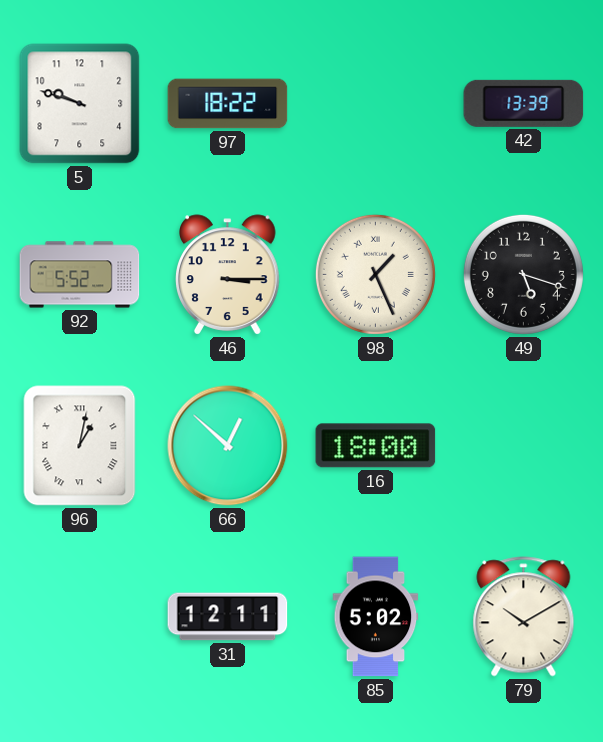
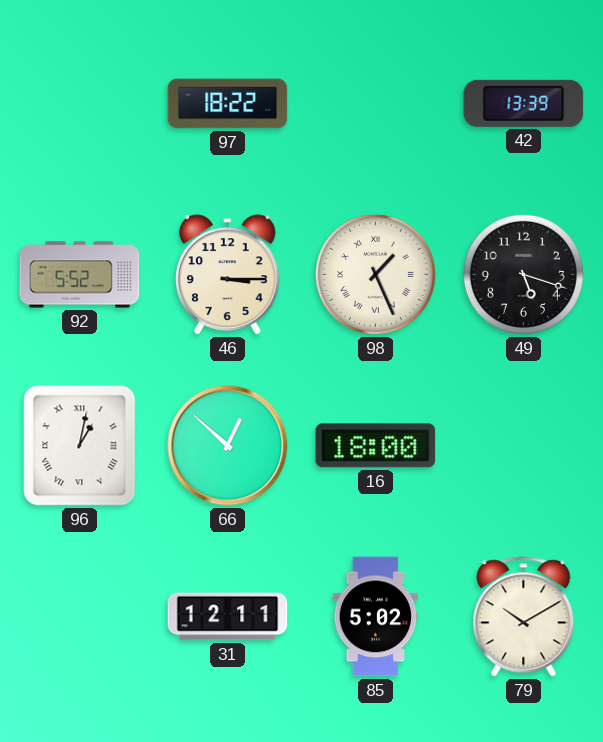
5: 9:48 -> none (80, 104)
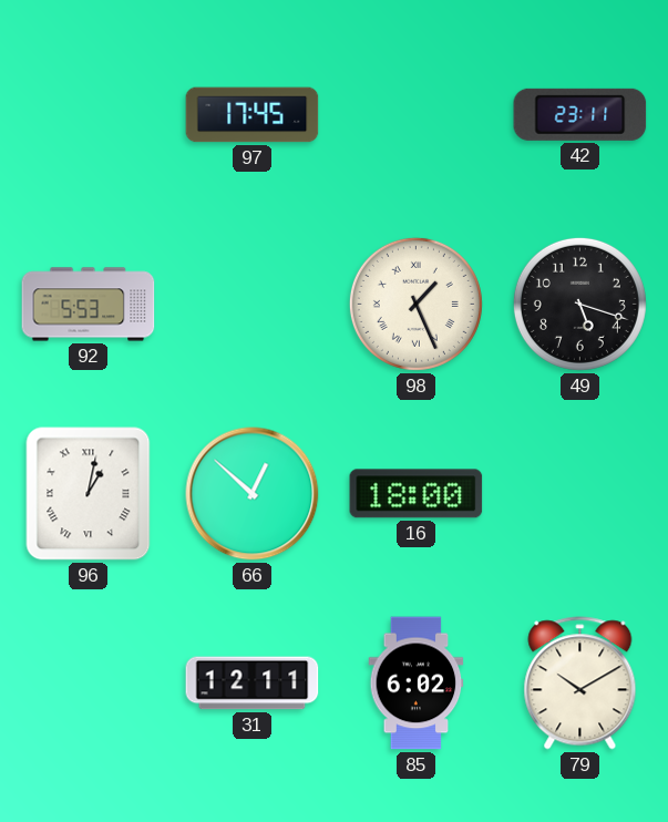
97: 18:22 -> 17:45 (253, 115)
42: 13:39 -> 23:11 (580, 114)
92: 5:52 -> 5:53 (89, 305)
46: 3:15 -> none (228, 275)
85: 5:02 -> 6:02 (417, 684)
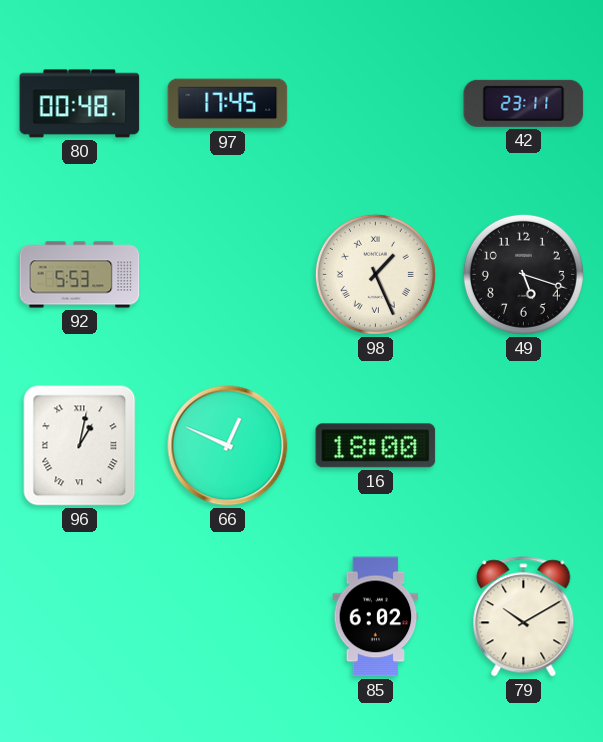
80: none -> 00:48 (80, 104)
66: 12:52 -> 12:49 (228, 446)
31: 12:11 -> none (253, 684)
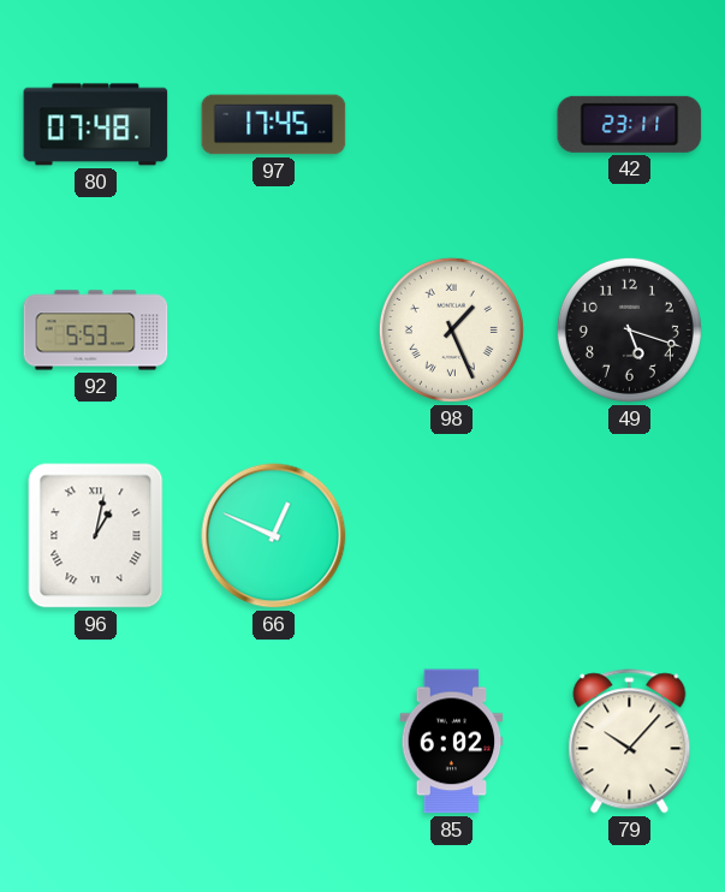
80: 00:48 -> 07:48 (96, 125)
16: 18:00 -> none (376, 446)
79: 10:10 -> 10:07 (630, 742)
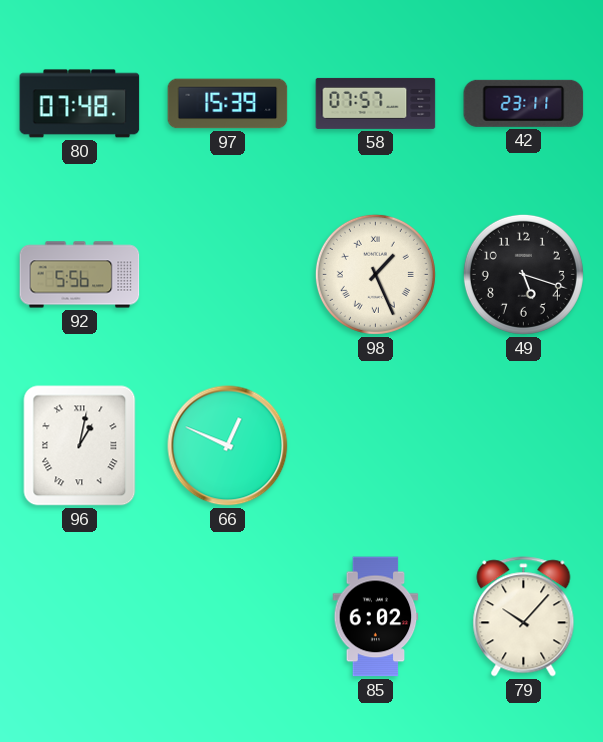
97: 17:45 -> 15:39 (228, 104)
58: none -> 07:57 (376, 103)
92: 5:53 -> 5:56 (80, 275)
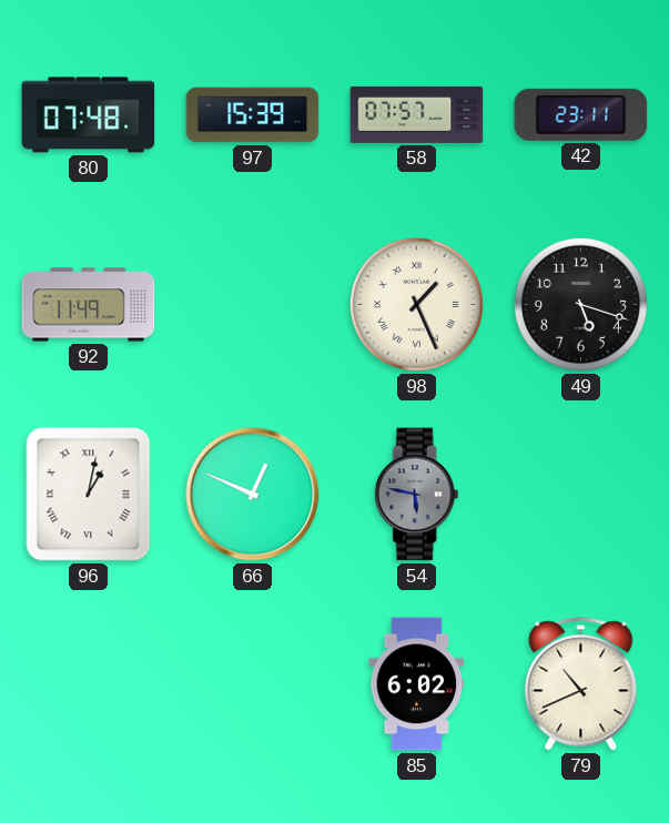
92: 5:56 -> 11:49 (89, 305)
54: none -> 5:47 (416, 495)
79: 10:07 -> 10:41 (581, 684)
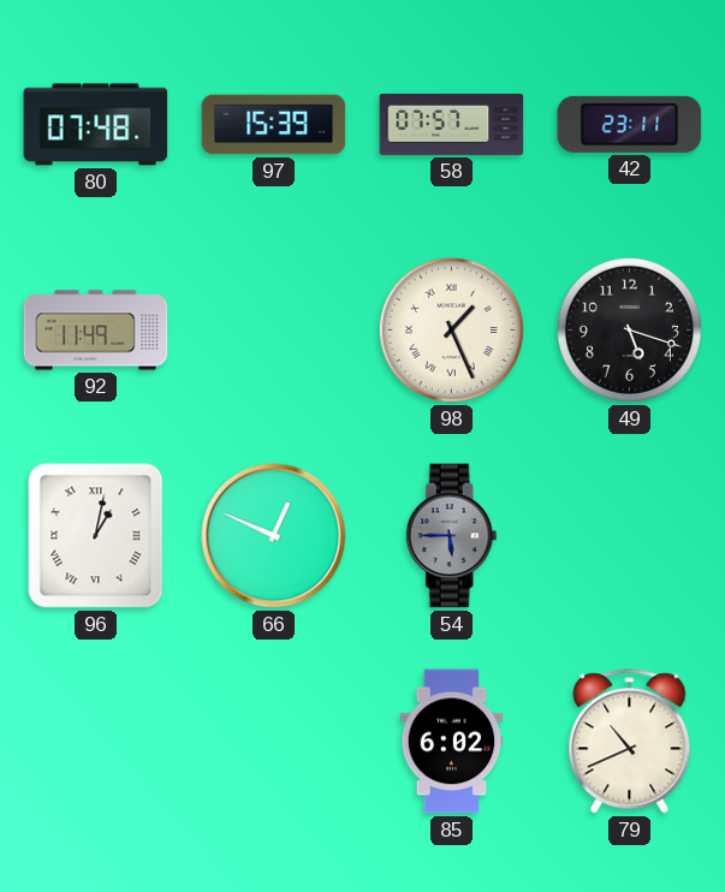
54: 5:47 -> 5:45 (451, 536)
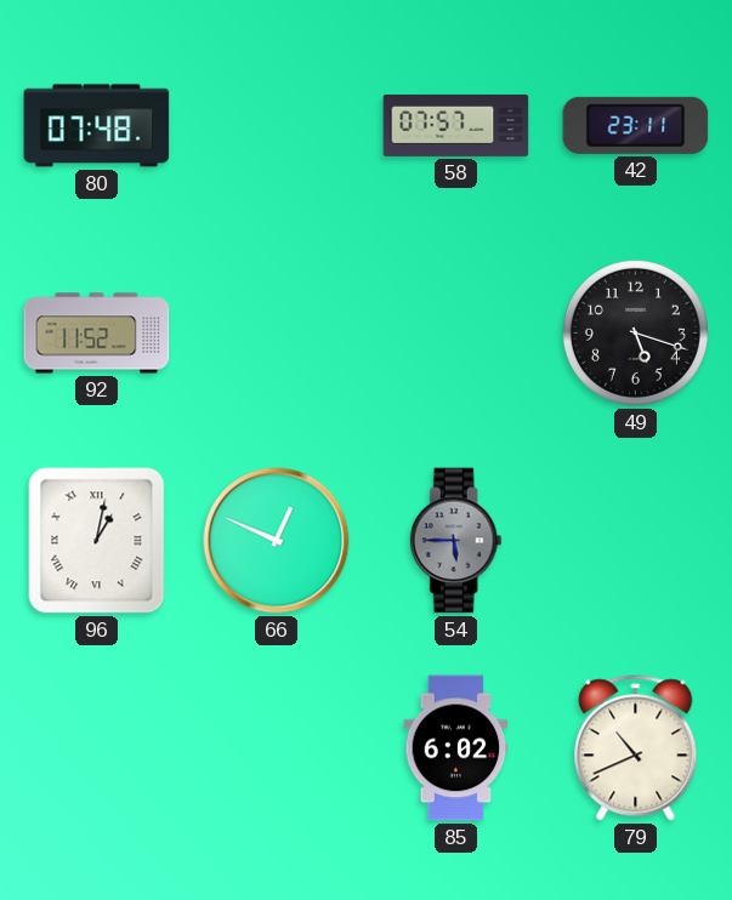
97: 15:39 -> none (274, 125)
92: 11:49 -> 11:52 (97, 334)
98: 1:26 -> none (451, 329)
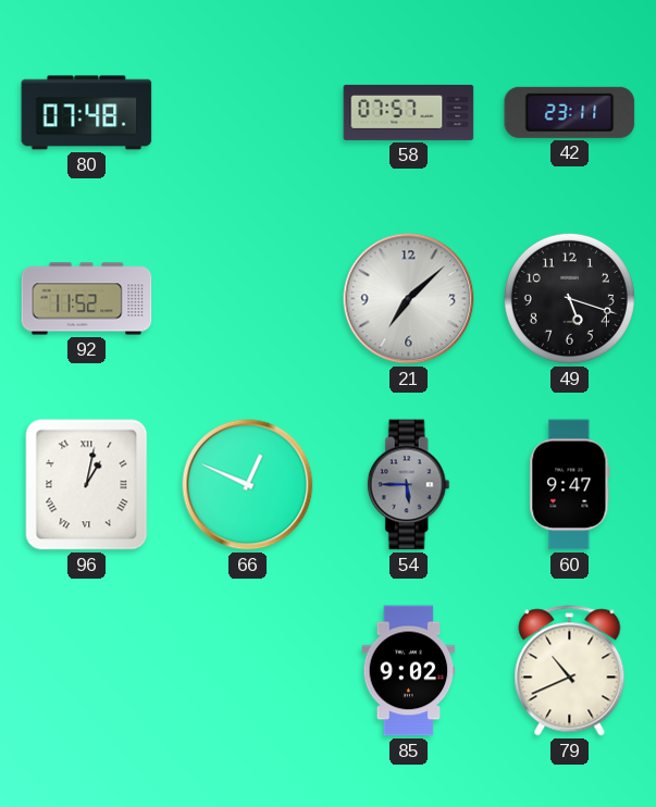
21: none -> 7:08 (409, 299)
60: none -> 9:47 (570, 485)
85: 6:02 -> 9:02 (409, 671)
